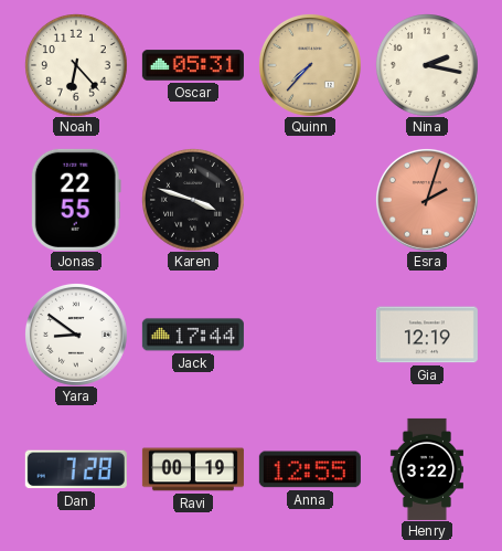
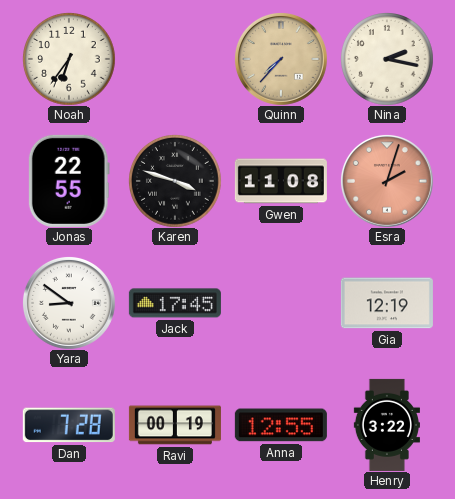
Noah: 6:23 -> 6:36 (69, 59)
Oscar: 05:31 -> none (193, 65)
Gwen: none -> 11:08 (281, 181)
Jack: 17:44 -> 17:45 (175, 303)
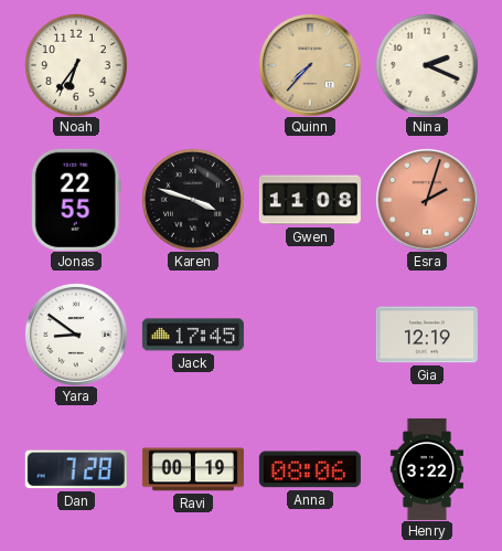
Nina: 2:17 -> 2:19 (427, 65)
Anna: 12:55 -> 08:06 (310, 469)
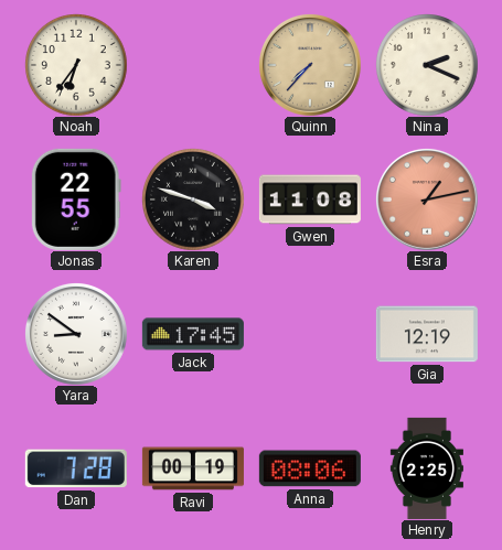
Esra: 2:03 -> 1:13 (427, 199)
Henry: 3:22 -> 2:25 (427, 468)
